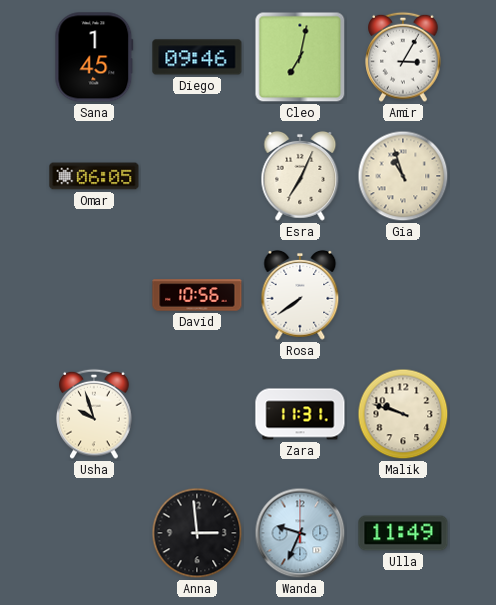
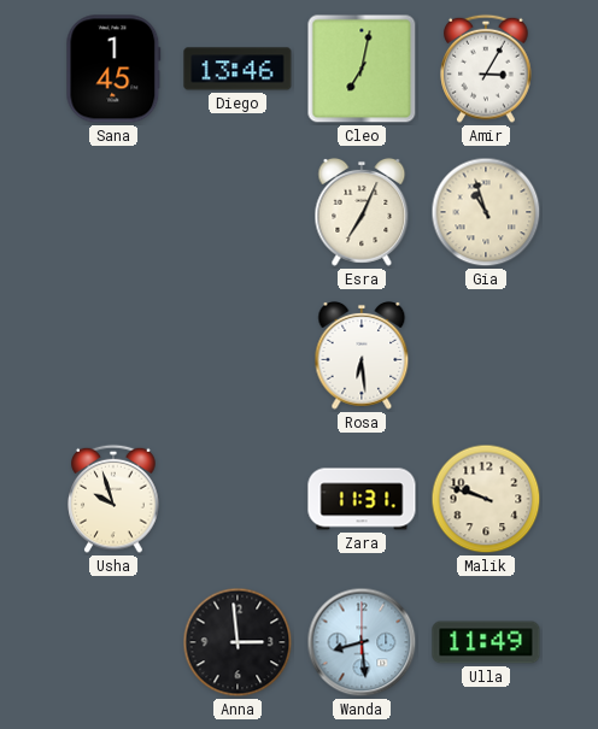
Diego: 09:46 -> 13:46 (238, 69)
Omar: 06:05 -> none (94, 176)
David: 10:56 -> none (197, 295)
Rosa: 7:39 -> 6:29 (362, 355)
Wanda: 9:34 -> 8:29 (362, 642)
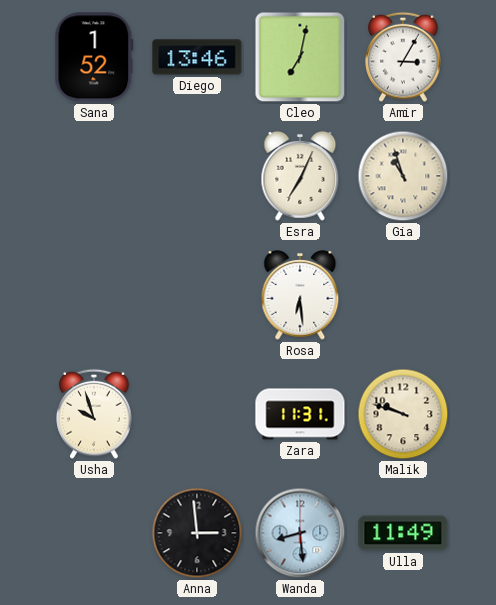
Sana: 1:45 -> 1:52 (94, 57)
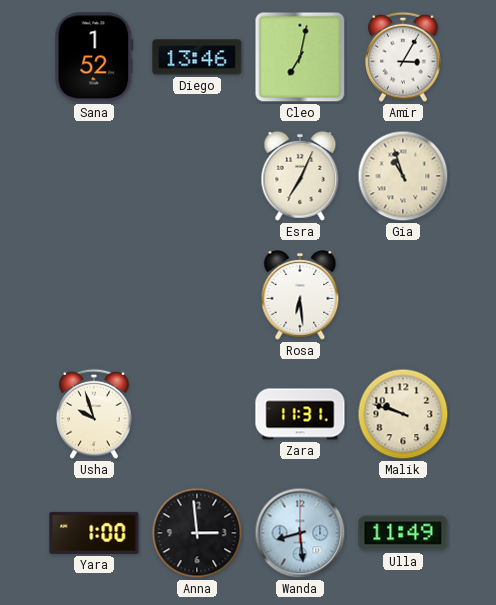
Yara: none -> 1:00 (94, 533)
